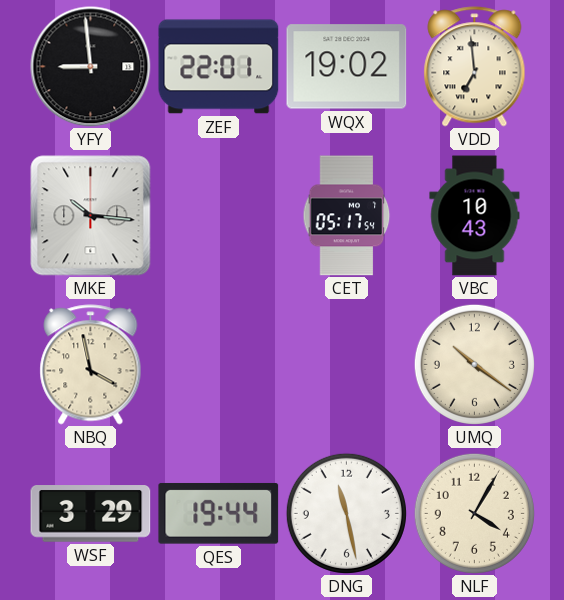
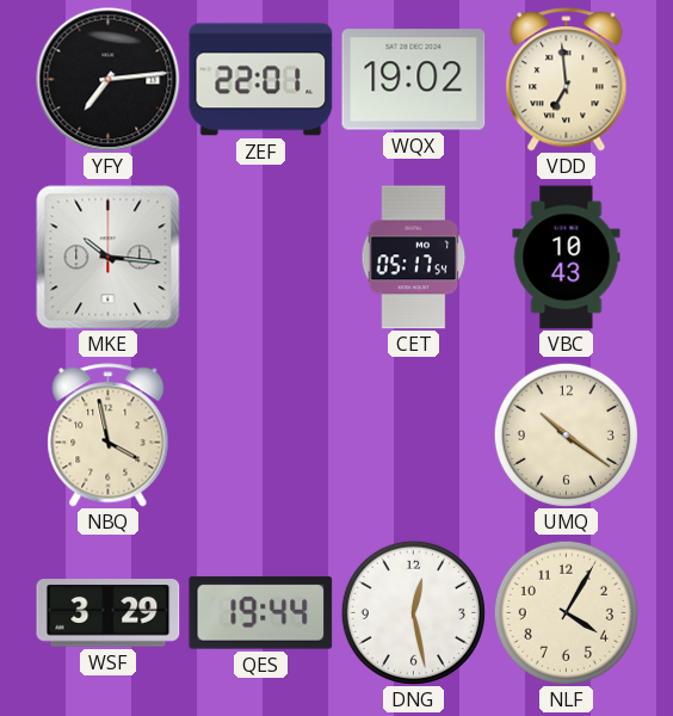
YFY: 8:59 -> 7:14 (109, 80)
DNG: 11:28 -> 12:28 (413, 612)
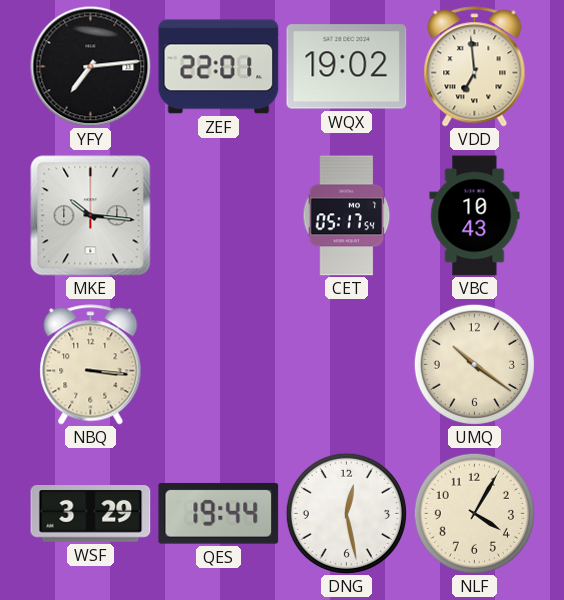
NBQ: 3:58 -> 3:16 (91, 365)
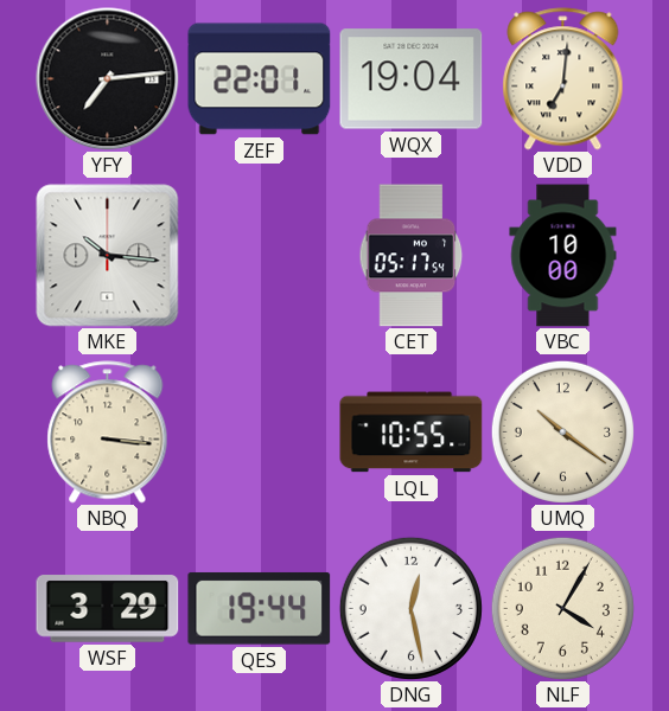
WQX: 19:02 -> 19:04 (412, 79)
VDD: 6:59 -> 7:01 (563, 79)
VBC: 10:43 -> 10:00 (563, 256)
LQL: none -> 10:55 (412, 433)
